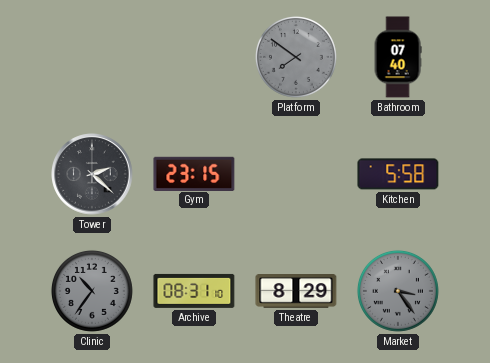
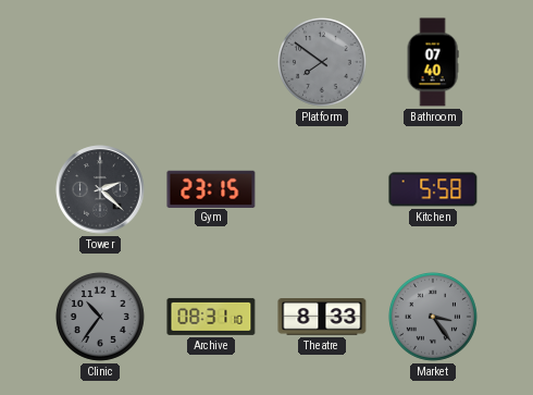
Theatre: 8:29 -> 8:33 (322, 318)
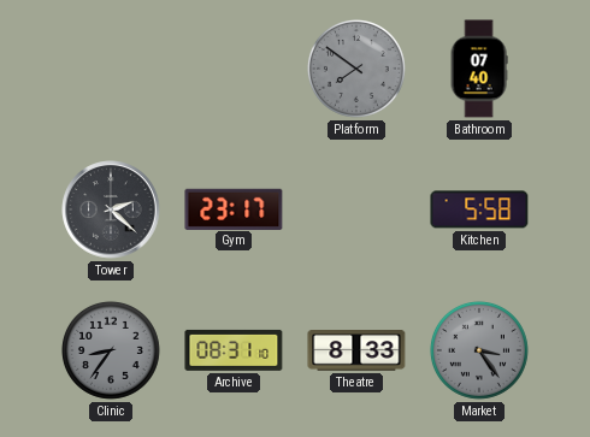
Gym: 23:15 -> 23:17 (234, 208)
Clinic: 10:36 -> 8:36 (111, 350)
